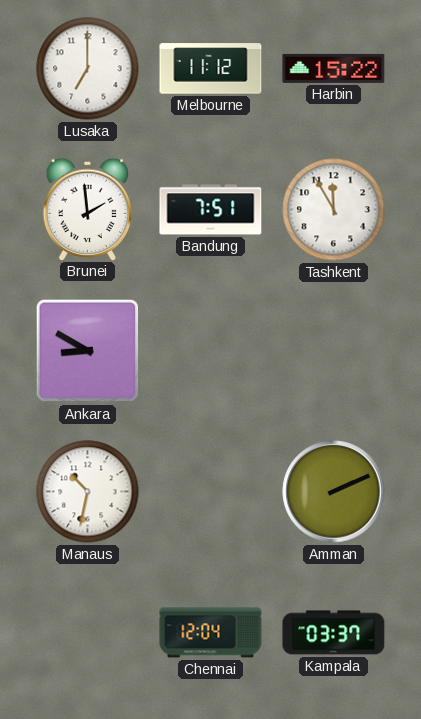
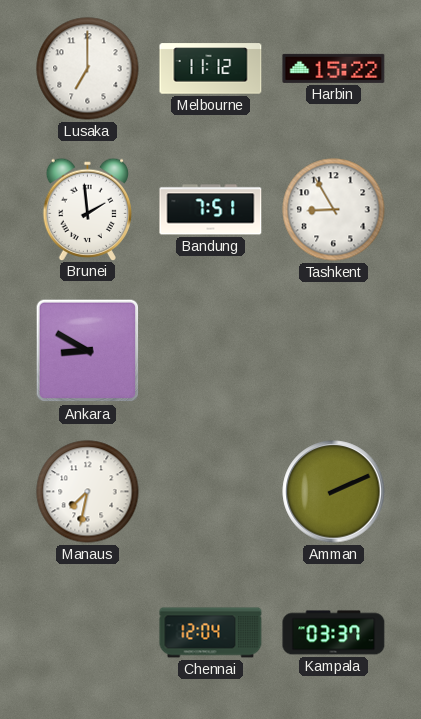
Tashkent: 11:55 -> 8:55 (334, 210)
Manaus: 10:32 -> 7:32 (88, 492)
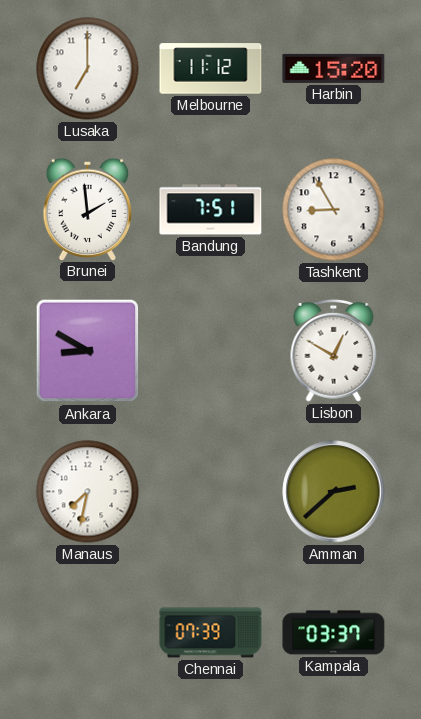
Harbin: 15:22 -> 15:20 (334, 68)
Lisbon: none -> 12:50 (334, 350)
Amman: 2:11 -> 2:38 (334, 492)
Chennai: 12:04 -> 07:39 (211, 633)
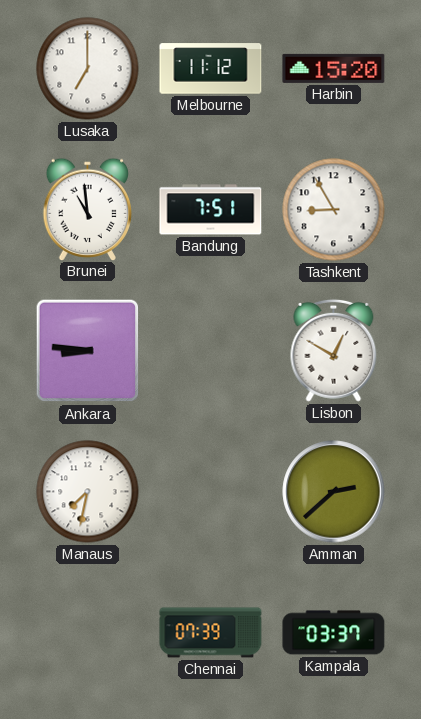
Brunei: 1:59 -> 10:59 (87, 209)
Ankara: 8:50 -> 8:46 (88, 351)
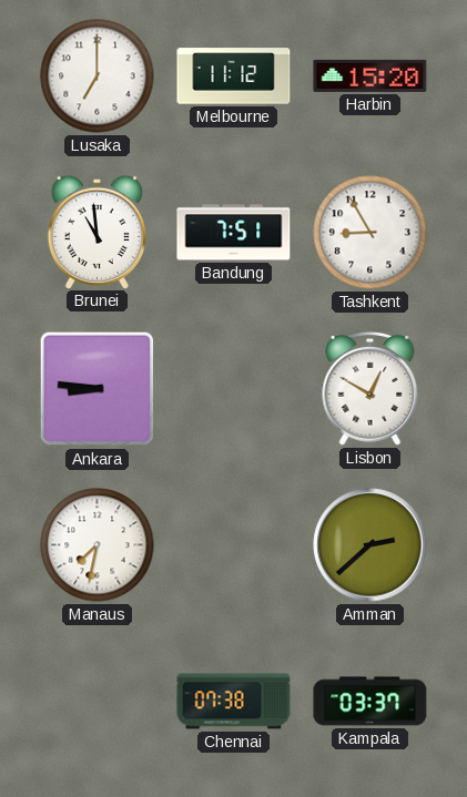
Chennai: 07:39 -> 07:38 (234, 702)
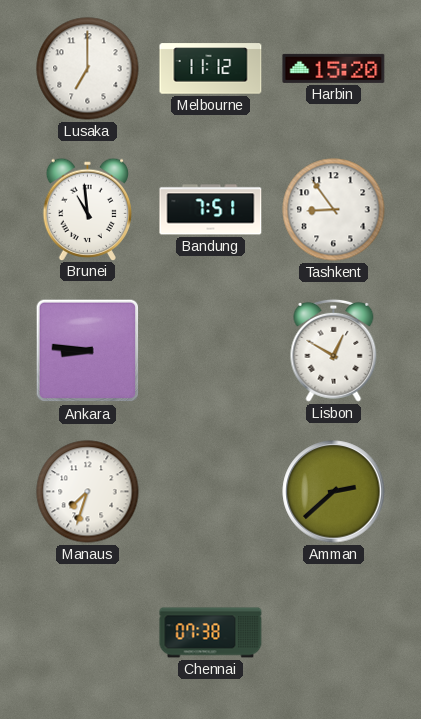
Tashkent: 8:55 -> 8:54 (334, 210)
Manaus: 7:32 -> 7:33 (88, 492)
Kampala: 03:37 -> none (370, 702)
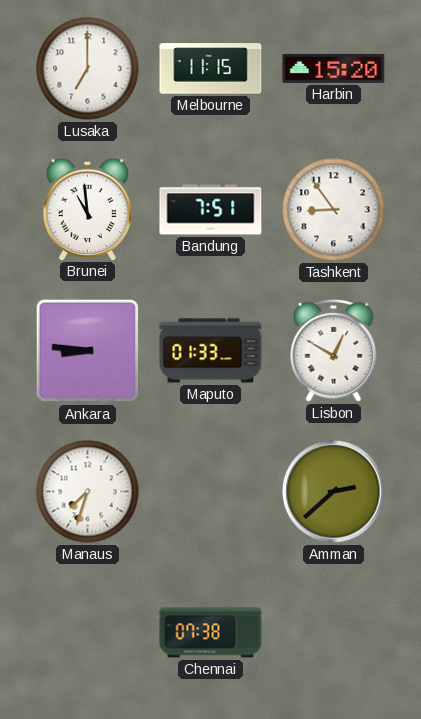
Melbourne: 11:12 -> 11:15 (211, 69)
Maputo: none -> 01:33 (211, 351)
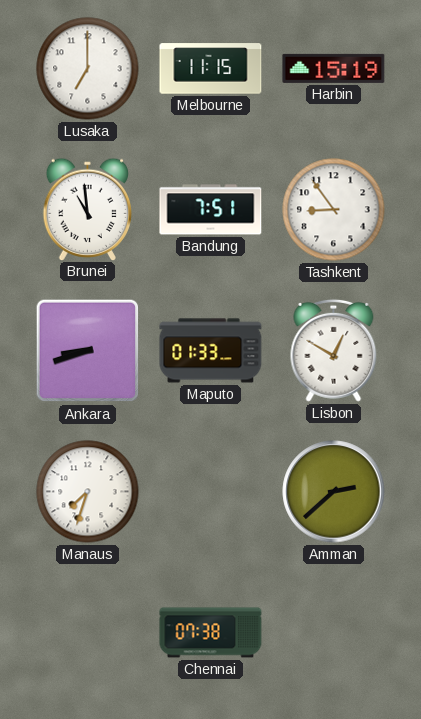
Harbin: 15:20 -> 15:19 (334, 68)
Ankara: 8:46 -> 8:42 (88, 351)
